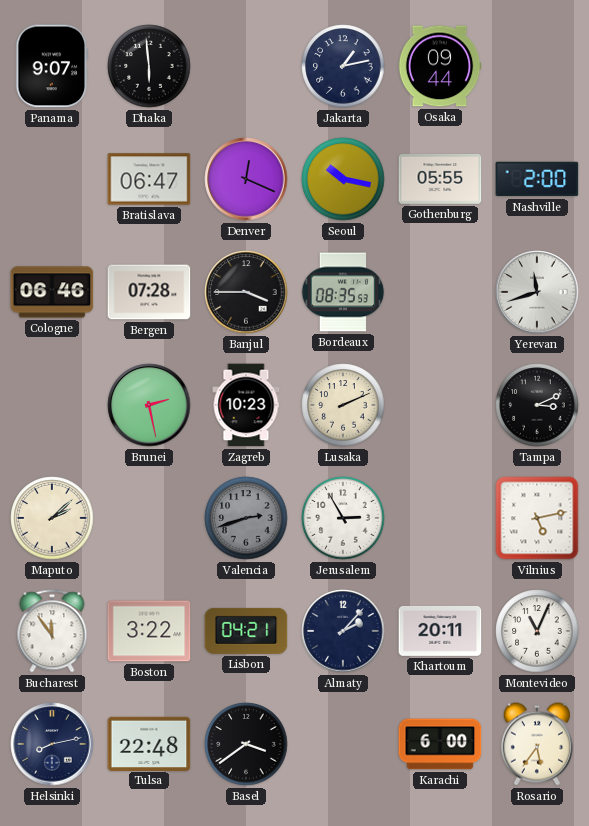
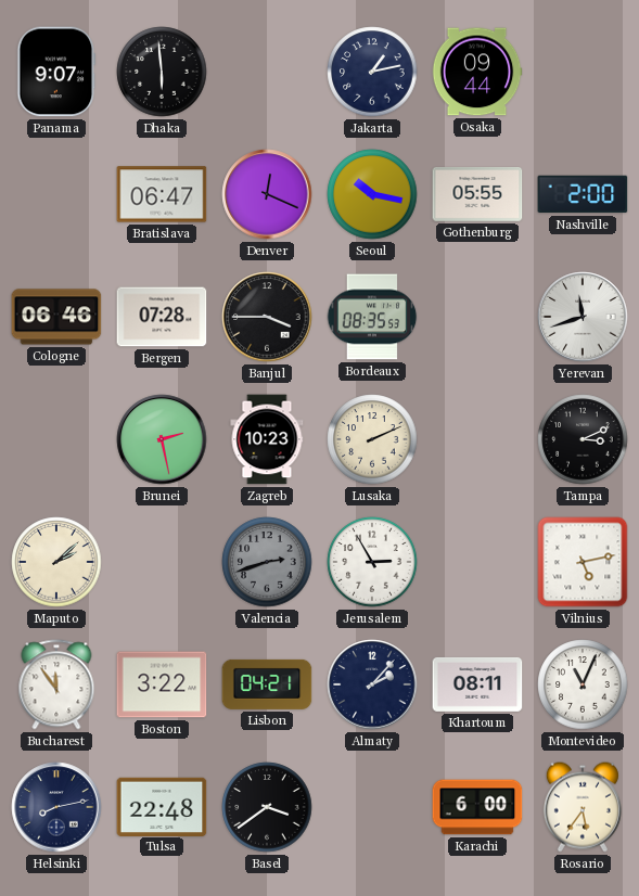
Khartoum: 20:11 -> 08:11 (477, 684)
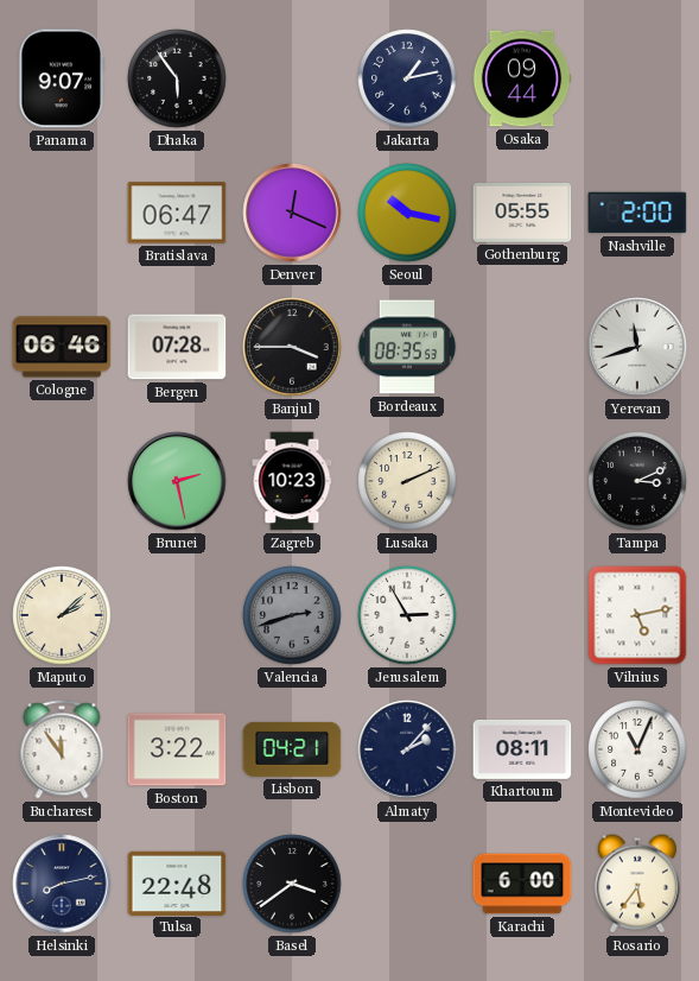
Dhaka: 5:59 -> 5:54 (177, 78)
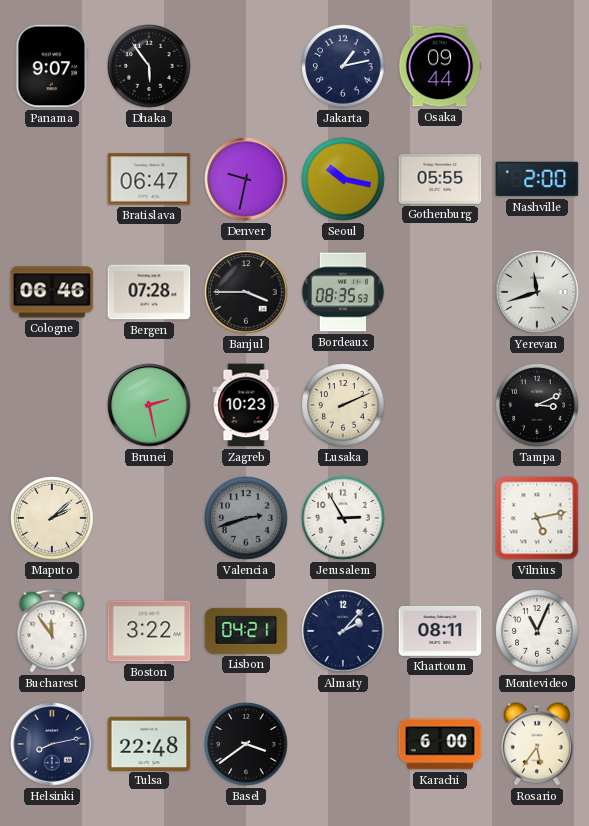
Denver: 12:19 -> 9:32 (246, 179)
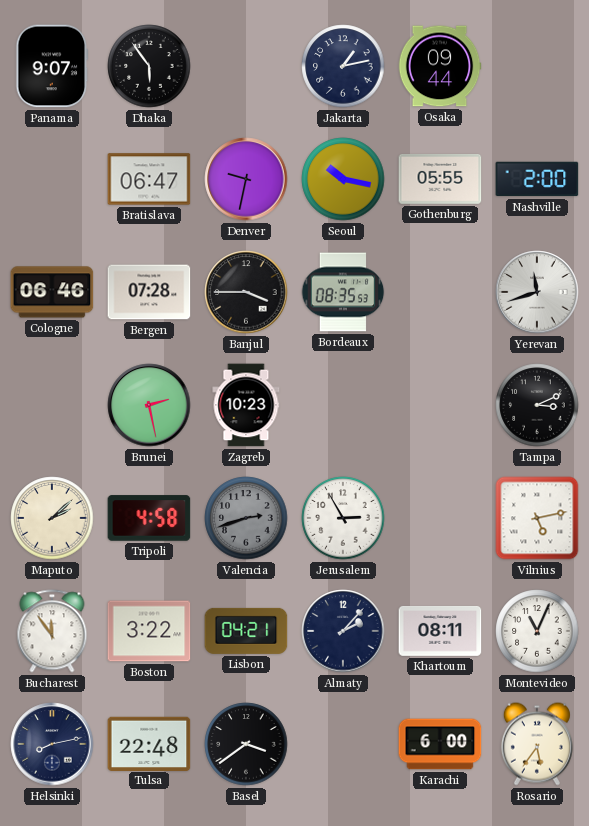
Lusaka: 2:11 -> none (343, 405)
Tripoli: none -> 4:58 (149, 518)
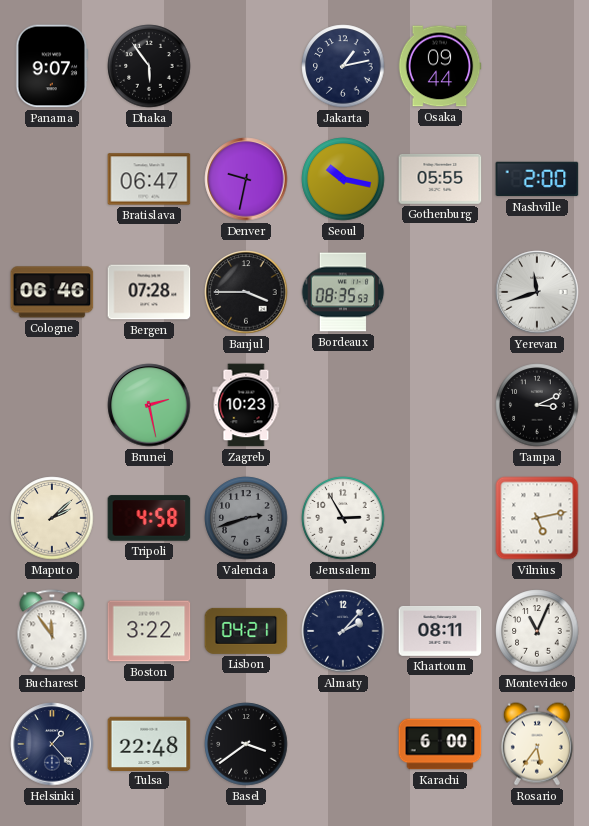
Helsinki: 8:13 -> 1:23 (52, 744)
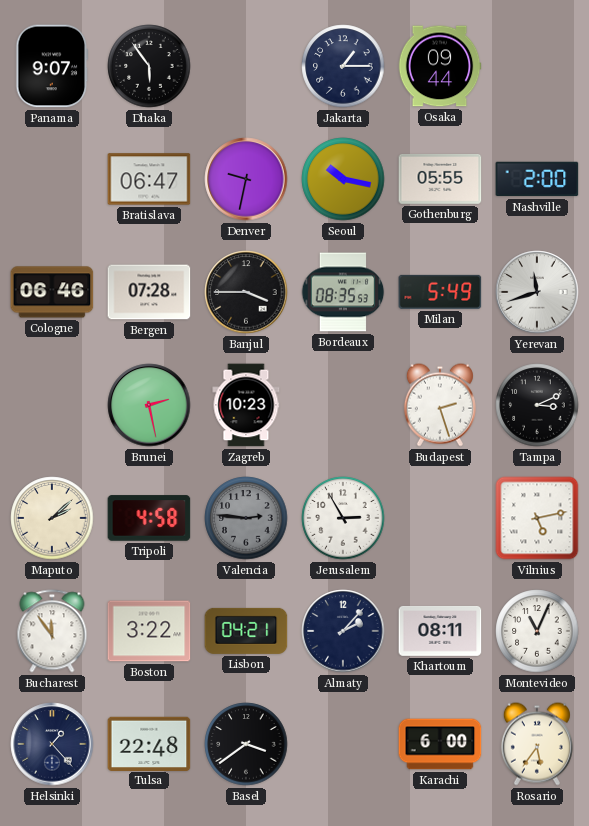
Jakarta: 1:13 -> 1:15 (343, 66)
Milan: none -> 5:49 (440, 292)
Budapest: none -> 2:27 (440, 405)
Valencia: 2:42 -> 2:46 (246, 518)
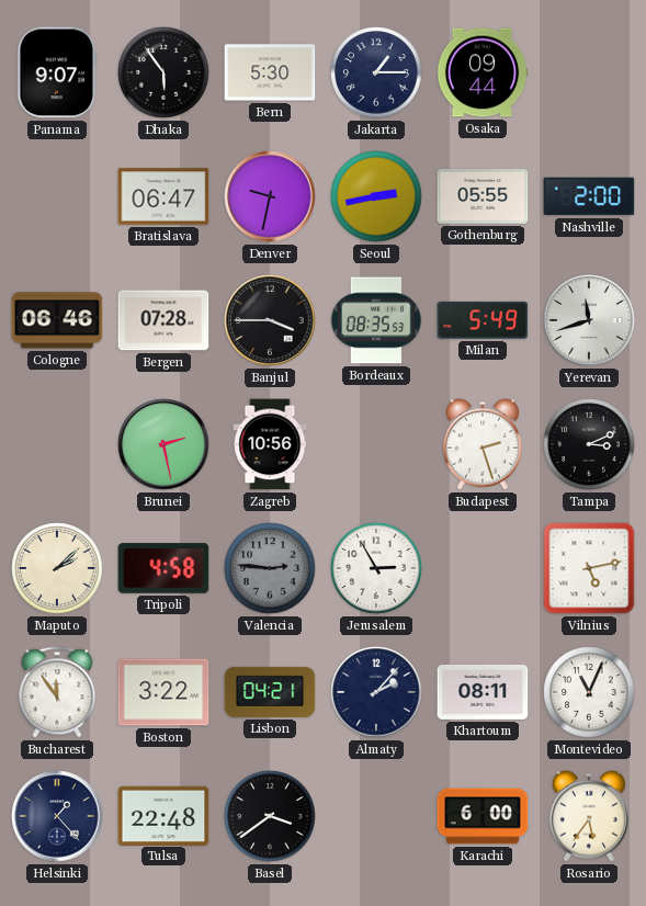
Bern: none -> 5:30 (270, 72)
Seoul: 10:17 -> 2:43 (376, 196)
Zagreb: 10:23 -> 10:56 (270, 444)
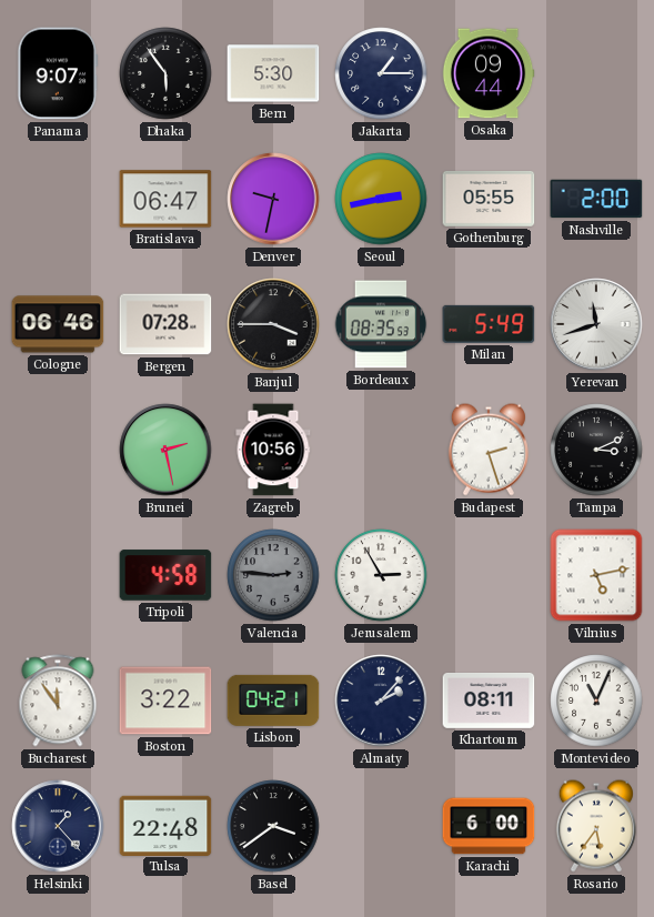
Maputo: 2:08 -> none (57, 568)
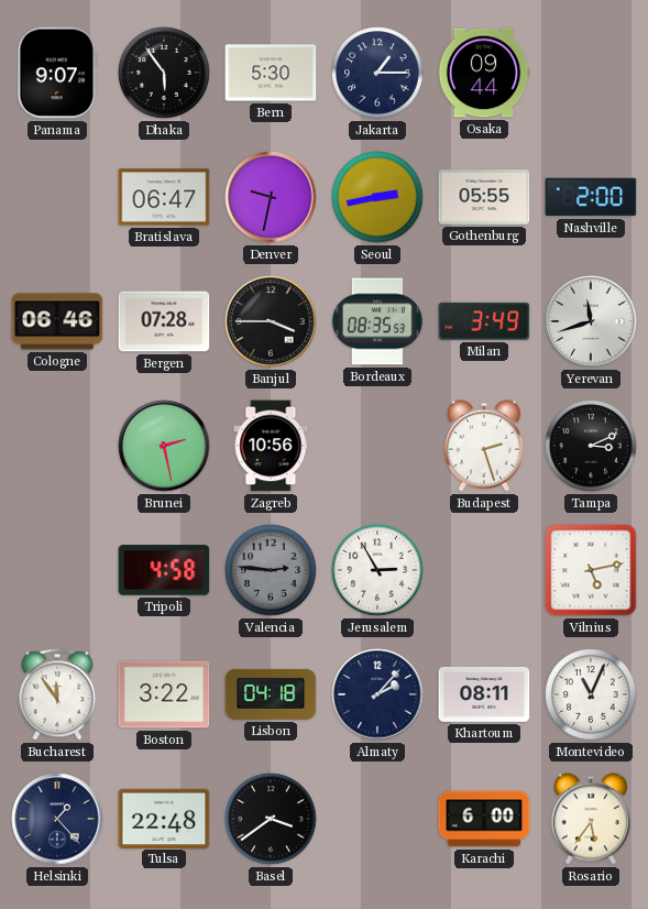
Milan: 5:49 -> 3:49 (484, 321)
Lisbon: 04:21 -> 04:18 (271, 694)
